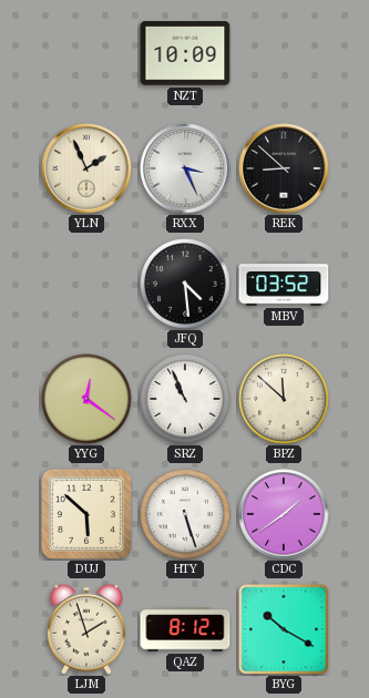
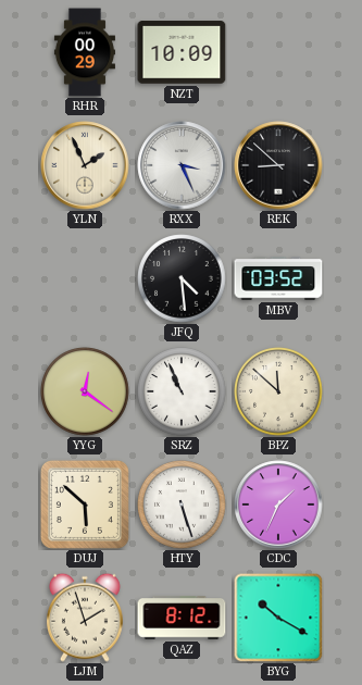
RHR: none -> 00:29 (85, 52)
CDC: 1:39 -> 1:34 (278, 505)
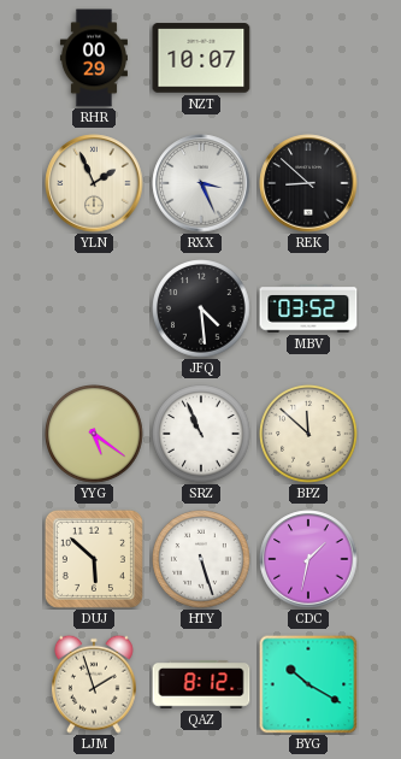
NZT: 10:09 -> 10:07 (201, 58)
YYG: 12:21 -> 5:21 (94, 434)
CDC: 1:34 -> 1:32 (308, 559)
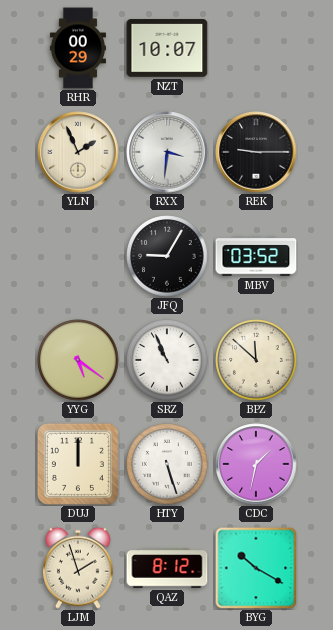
RXX: 3:26 -> 3:31 (167, 152)
REK: 8:52 -> 9:15 (256, 152)
JFQ: 4:29 -> 9:05 (167, 256)
DUJ: 5:52 -> 12:00 (78, 464)
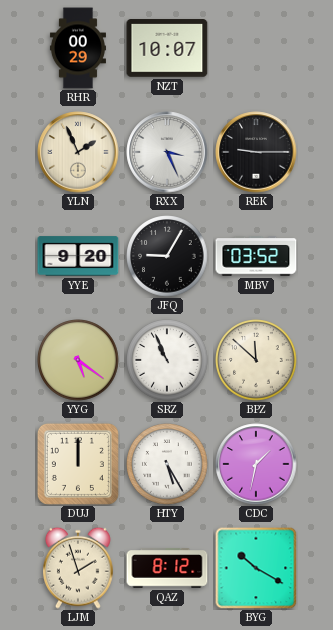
RXX: 3:31 -> 3:26 (167, 152)
YYE: none -> 9:20 (78, 256)
HTY: 5:27 -> 5:25 (167, 464)
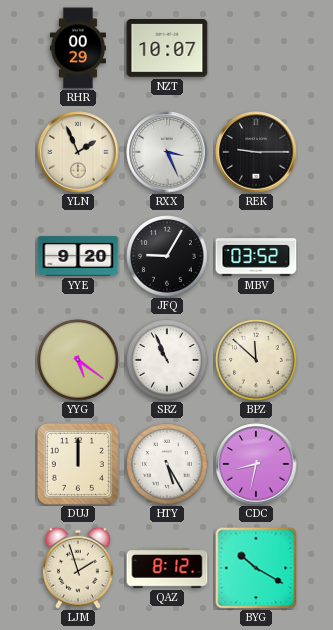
CDC: 1:32 -> 8:32 (256, 464)
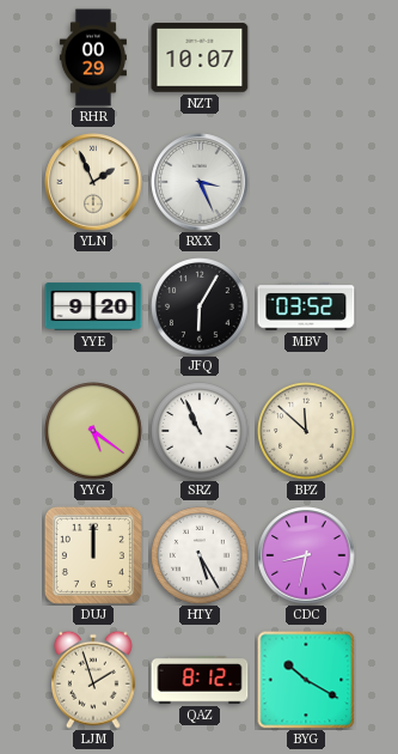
REK: 9:15 -> none (256, 152)
JFQ: 9:05 -> 6:05 (200, 306)
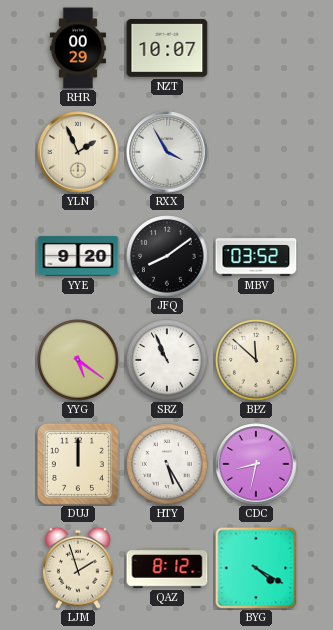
RXX: 3:26 -> 3:55 (167, 152)
JFQ: 6:05 -> 8:09 (167, 256)
BYG: 10:20 -> 4:20 (256, 568)
